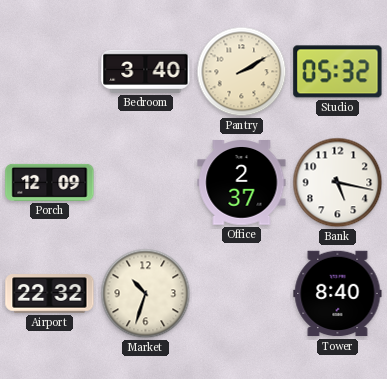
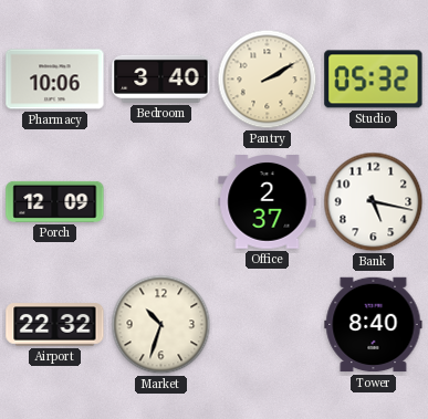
Pharmacy: none -> 10:06 (55, 80)
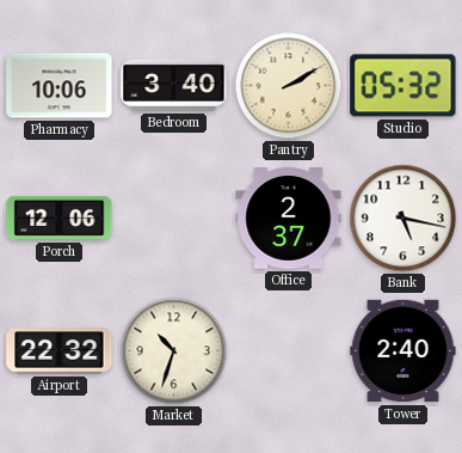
Porch: 12:09 -> 12:06 (60, 218)
Tower: 8:40 -> 2:40 (404, 351)
